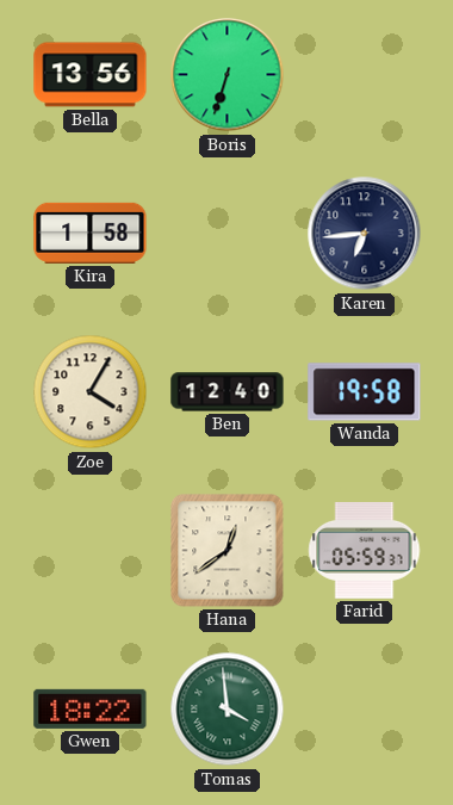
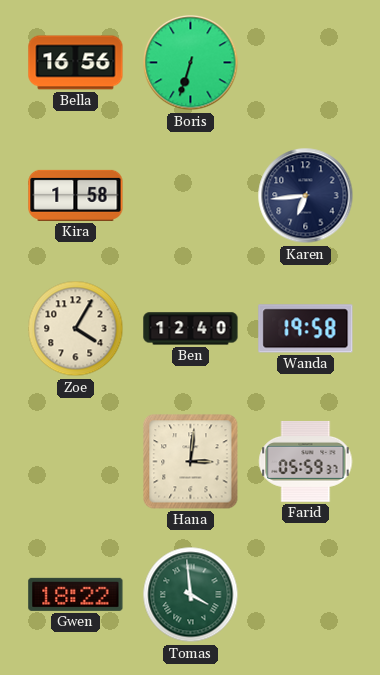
Bella: 13:56 -> 16:56 (76, 63)
Hana: 12:39 -> 3:01 (191, 462)
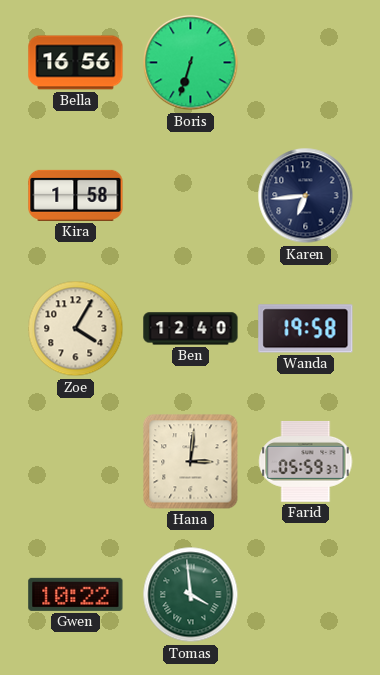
Gwen: 18:22 -> 10:22 (76, 594)
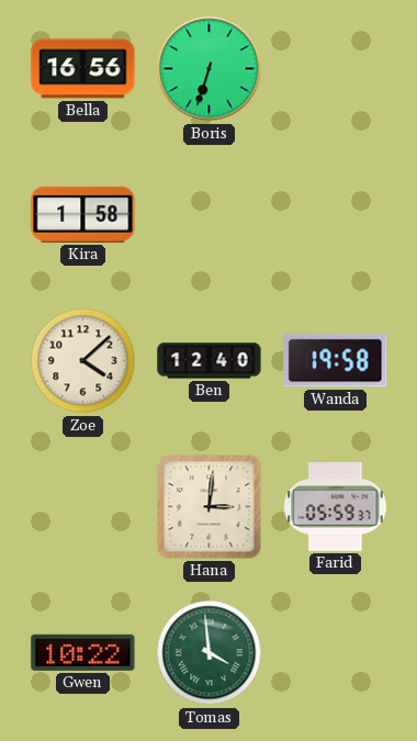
Karen: 6:44 -> none (306, 196)
Zoe: 4:05 -> 4:08 (83, 361)
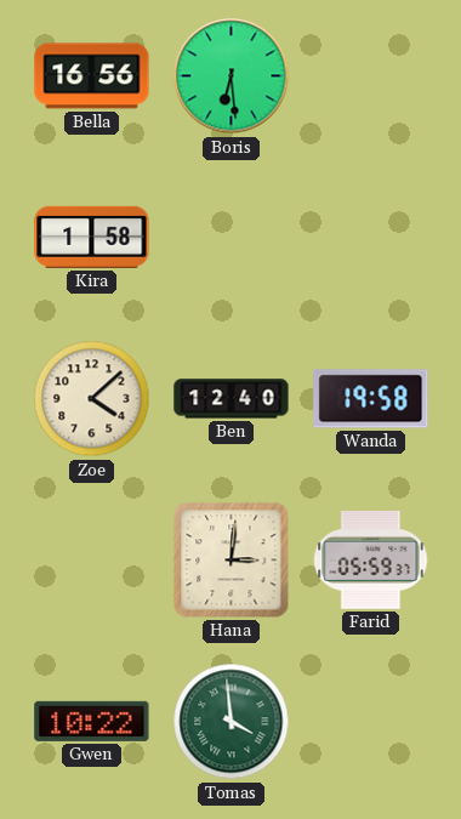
Boris: 6:33 -> 6:29 (232, 76)
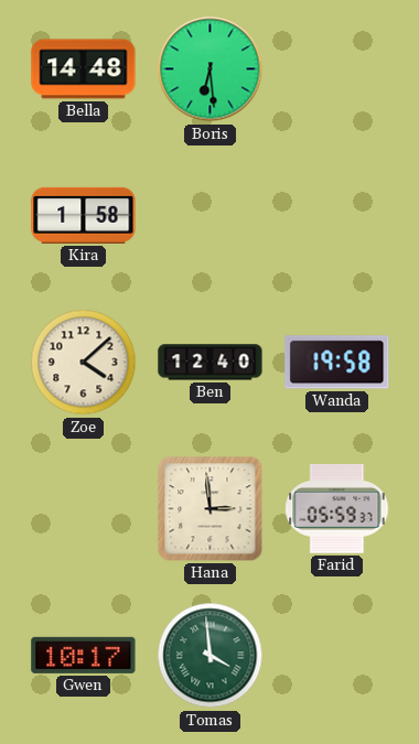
Bella: 16:56 -> 14:48 (84, 69)
Hana: 3:01 -> 2:59 (211, 509)
Gwen: 10:22 -> 10:17 (84, 655)
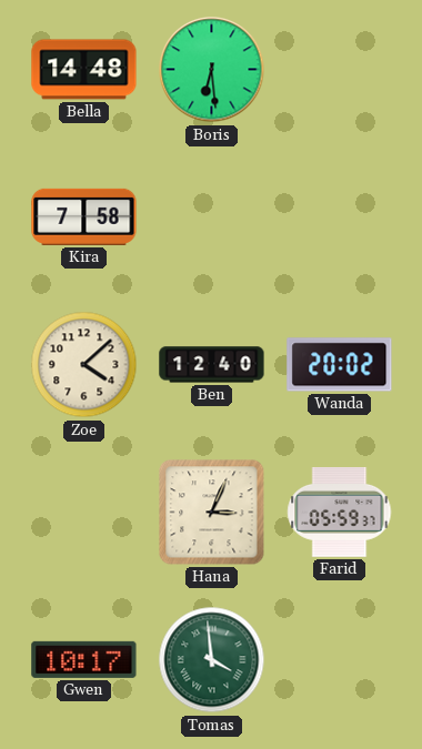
Kira: 1:58 -> 7:58 (84, 216)
Wanda: 19:58 -> 20:02 (340, 365)
Hana: 2:59 -> 3:04 (212, 513)
